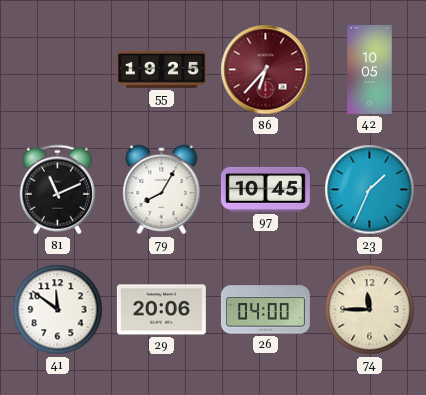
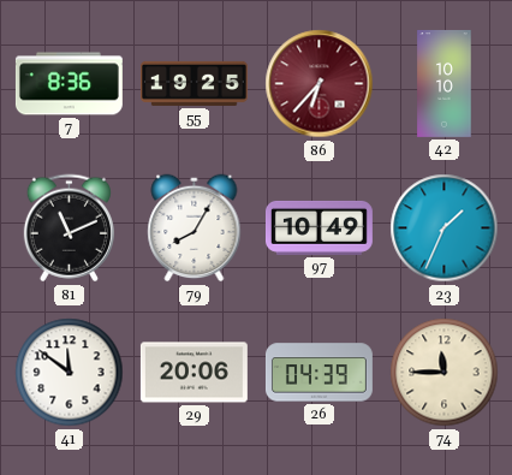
7: none -> 8:36 (69, 84)
42: 10:05 -> 10:10 (445, 83)
97: 10:45 -> 10:49 (318, 227)
26: 04:00 -> 04:39 (318, 373)
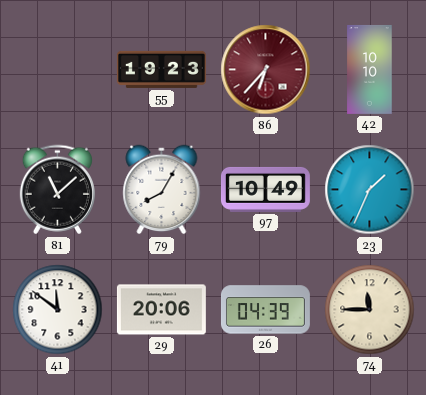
7: 8:36 -> none (69, 84)
55: 19:25 -> 19:23 (161, 69)
81: 11:11 -> 11:08 (57, 190)
